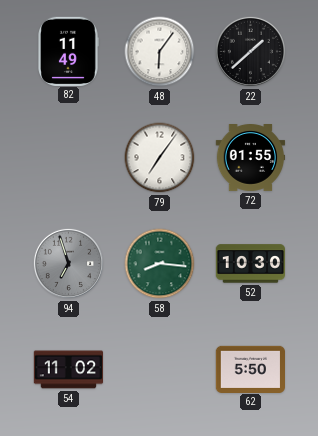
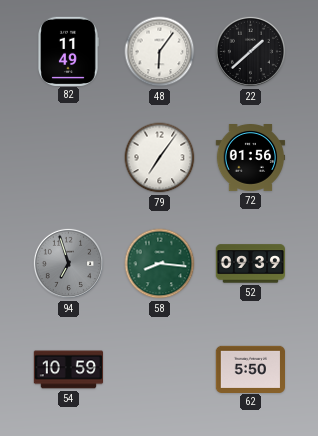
72: 01:55 -> 01:56 (251, 158)
52: 10:30 -> 09:39 (251, 264)
54: 11:02 -> 10:59 (69, 370)
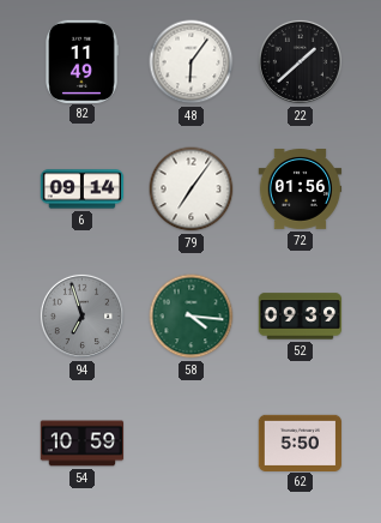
6: none -> 09:14 (83, 190)
58: 8:16 -> 4:16 (192, 317)
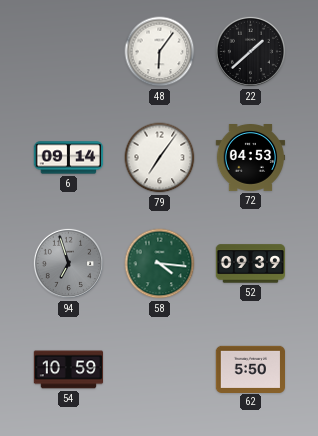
82: 11:49 -> none (81, 61)
72: 01:56 -> 04:53 (251, 158)
